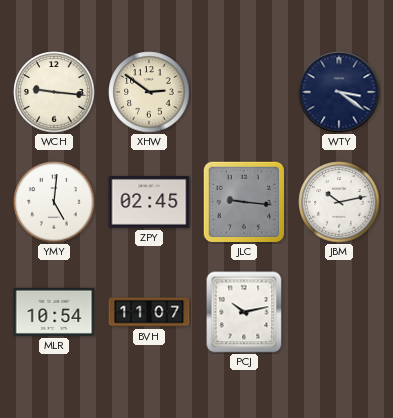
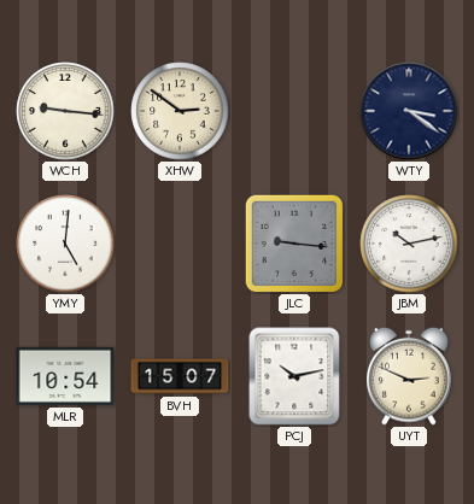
ZPY: 02:45 -> none (149, 202)
BVH: 11:07 -> 15:07 (180, 376)
UYT: none -> 2:49 (409, 376)
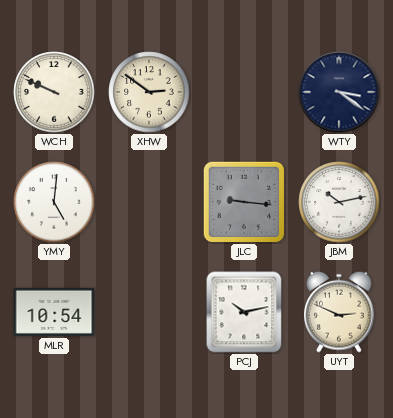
WCH: 9:16 -> 9:49 (54, 92)
BVH: 15:07 -> none (180, 376)
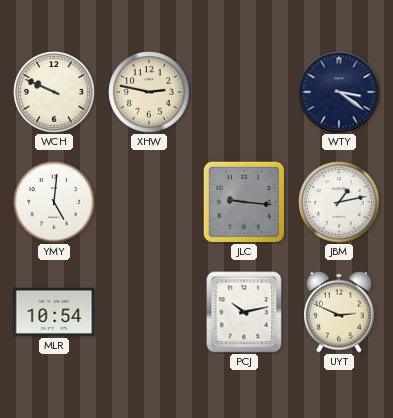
XHW: 2:51 -> 2:47 (149, 92)
JBM: 10:13 -> 1:13 (339, 202)
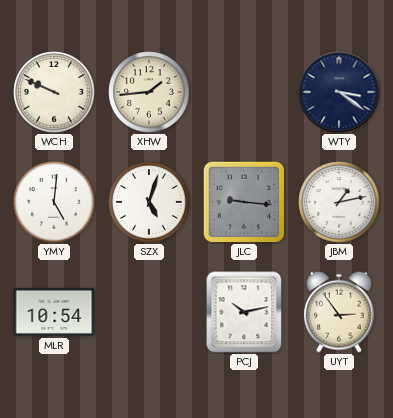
XHW: 2:47 -> 1:44 (149, 92)
SZX: none -> 5:03 (149, 202)
UYT: 2:49 -> 2:54 (339, 312)
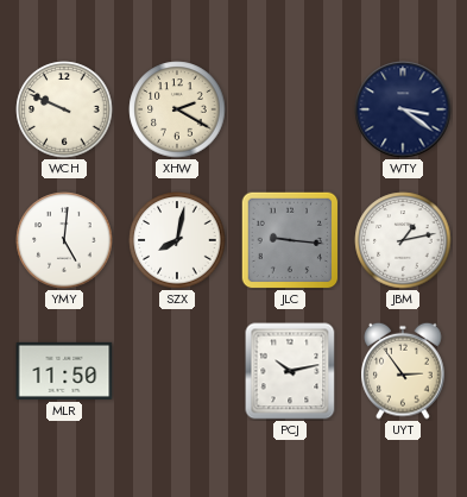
XHW: 1:44 -> 2:20 (177, 109)
SZX: 5:03 -> 8:02 (177, 240)
MLR: 10:54 -> 11:50 (64, 371)
